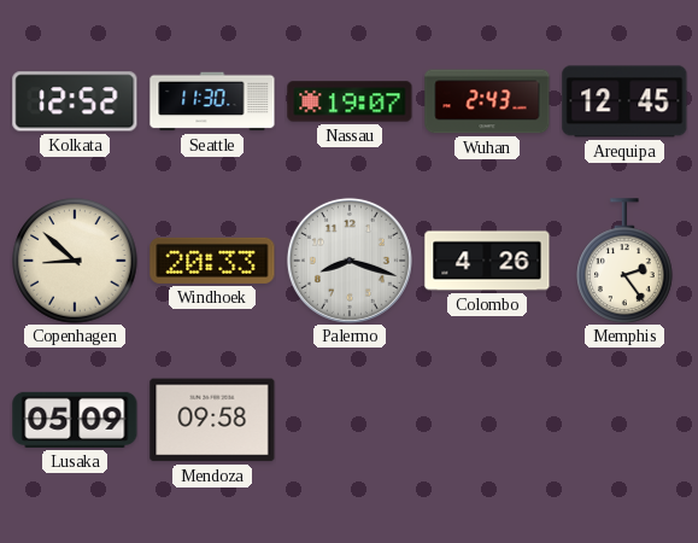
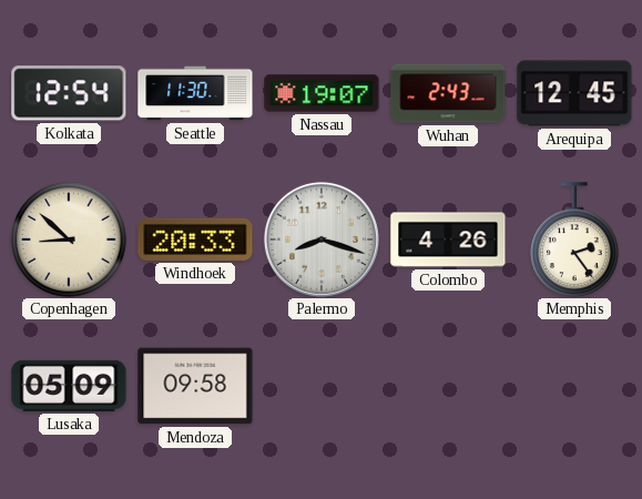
Kolkata: 12:52 -> 12:54 (69, 93)
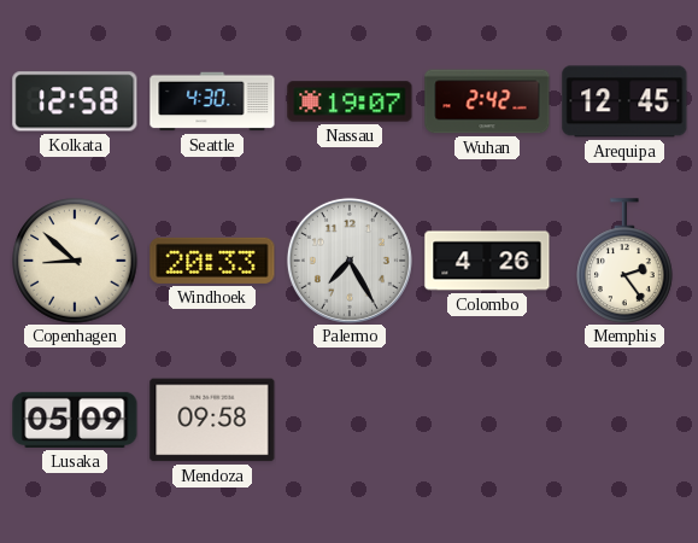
Kolkata: 12:54 -> 12:58 (75, 101)
Seattle: 11:30 -> 4:30 (212, 101)
Wuhan: 2:43 -> 2:42 (487, 101)
Palermo: 8:18 -> 7:25 (350, 261)
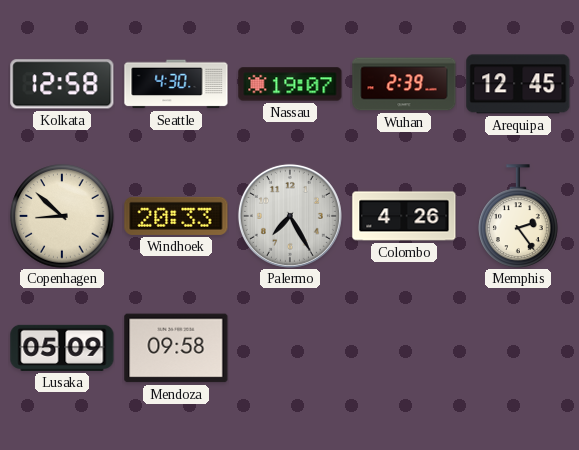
Wuhan: 2:42 -> 2:39 (404, 84)
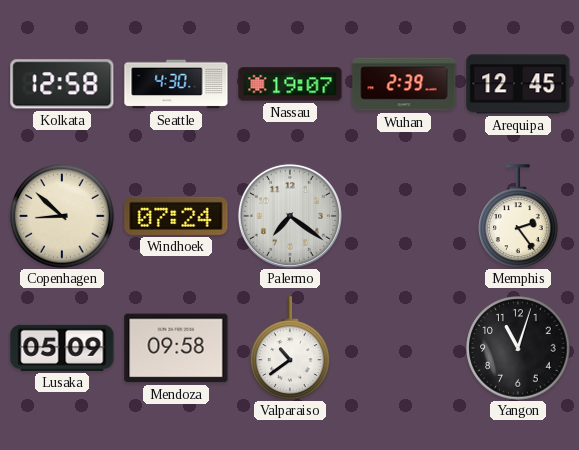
Windhoek: 20:33 -> 07:24 (176, 216)
Palermo: 7:25 -> 7:21 (290, 216)
Colombo: 4:26 -> none (404, 216)
Valparaiso: none -> 10:39 (290, 348)
Yangon: none -> 11:03 (518, 348)
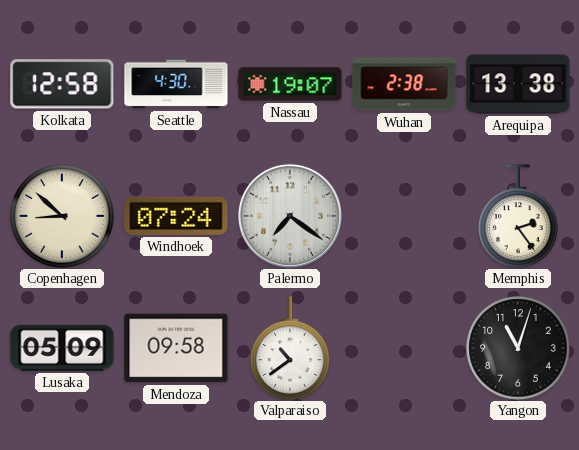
Wuhan: 2:39 -> 2:38 (404, 84)
Arequipa: 12:45 -> 13:38 (518, 84)
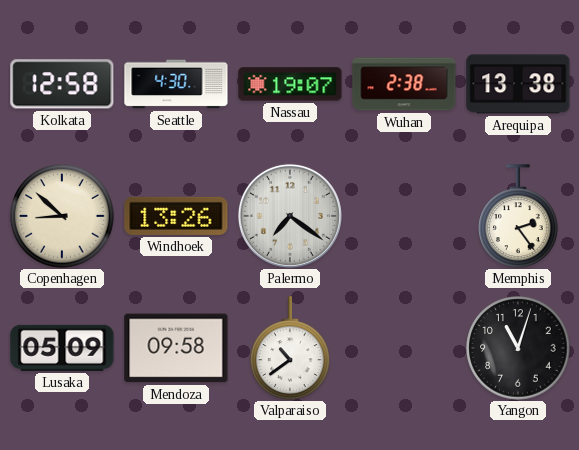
Windhoek: 07:24 -> 13:26 (176, 216)
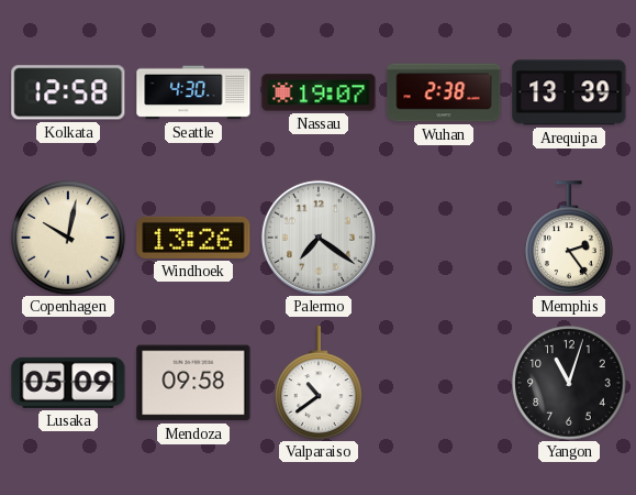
Arequipa: 13:38 -> 13:39 (569, 92)
Copenhagen: 8:52 -> 10:02 (68, 238)
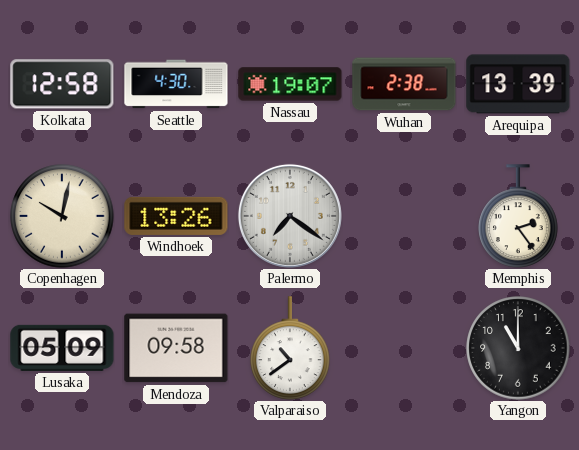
Yangon: 11:03 -> 11:00 (518, 348)
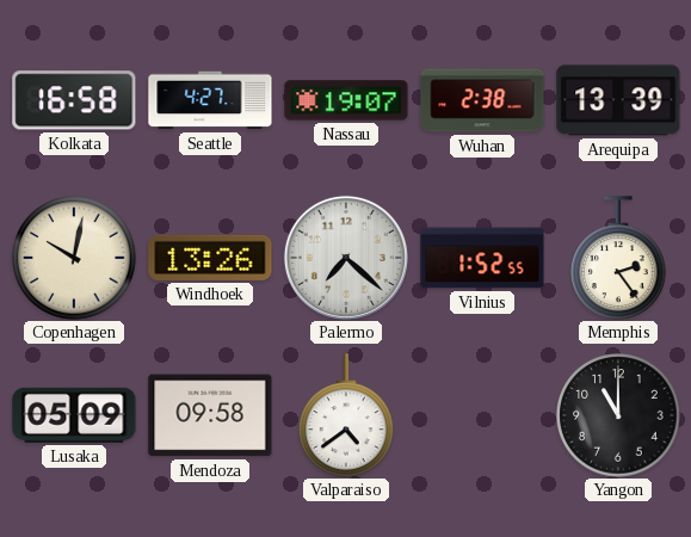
Kolkata: 12:58 -> 16:58 (74, 100)
Seattle: 4:30 -> 4:27 (210, 100)
Palermo: 7:21 -> 7:22 (346, 258)
Vilnius: none -> 1:52 (482, 258)
Valparaiso: 10:39 -> 4:39 (346, 415)
